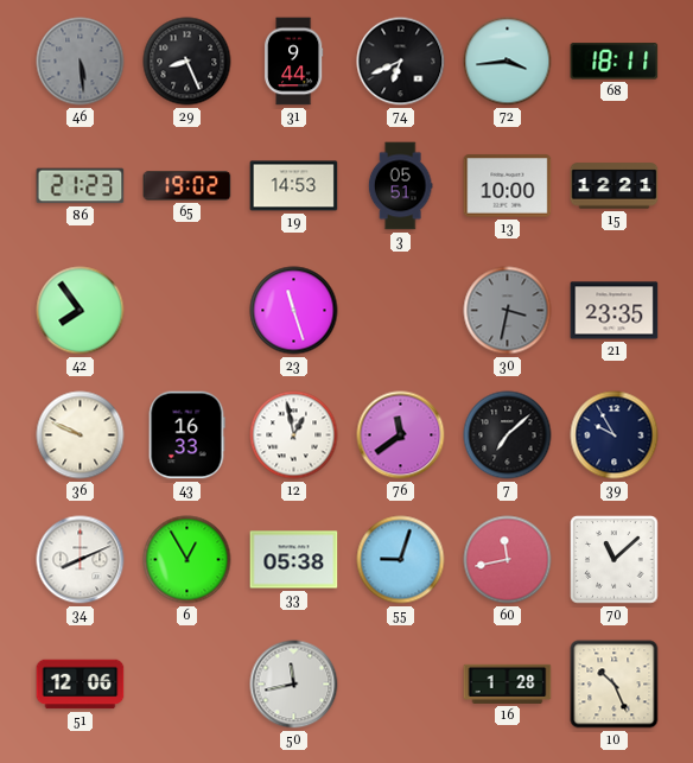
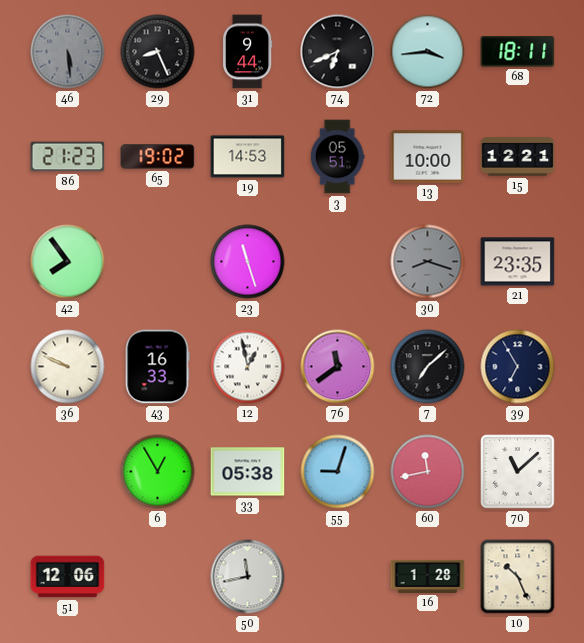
30: 3:32 -> 8:18 (428, 262)
39: 9:55 -> 6:55 (518, 367)
34: 8:11 -> none (81, 560)
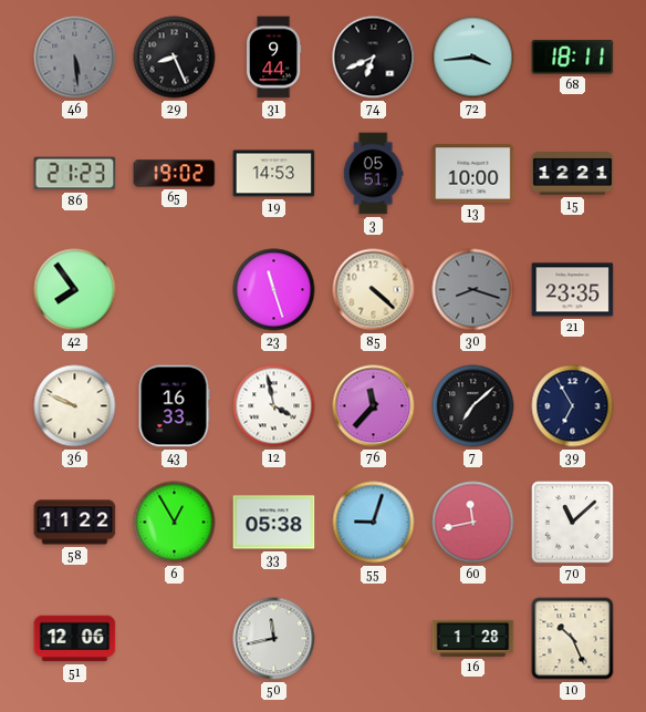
85: none -> 4:22 (374, 290)
12: 12:58 -> 3:58 (274, 406)
76: 11:39 -> 11:37 (374, 406)
58: none -> 11:22 (75, 523)
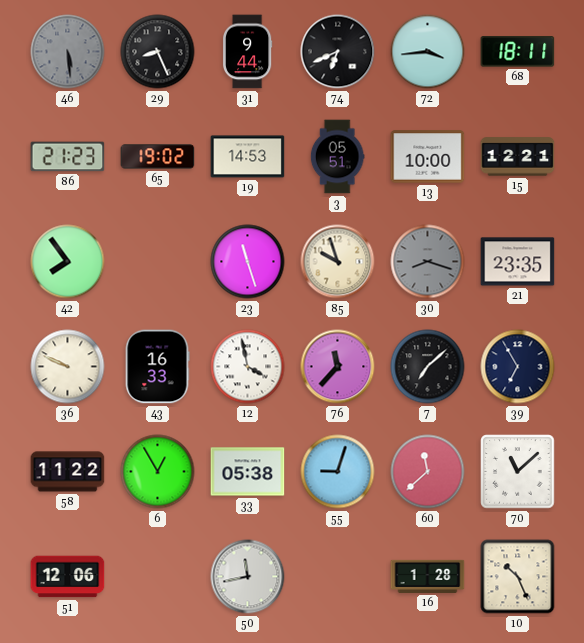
85: 4:22 -> 9:57 (338, 262)
60: 11:43 -> 11:38 (428, 472)
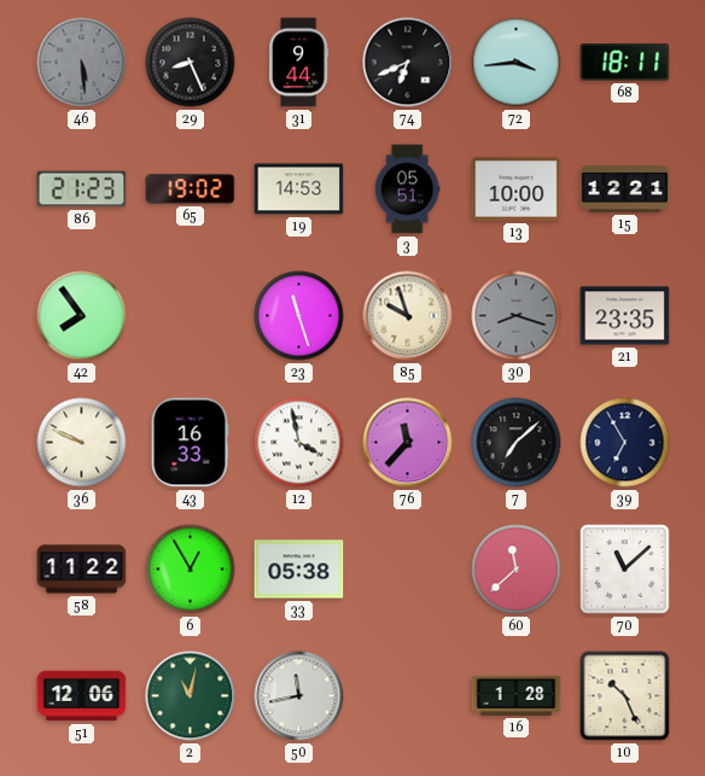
55: 9:03 -> none (338, 472)
2: none -> 11:02 (191, 696)
